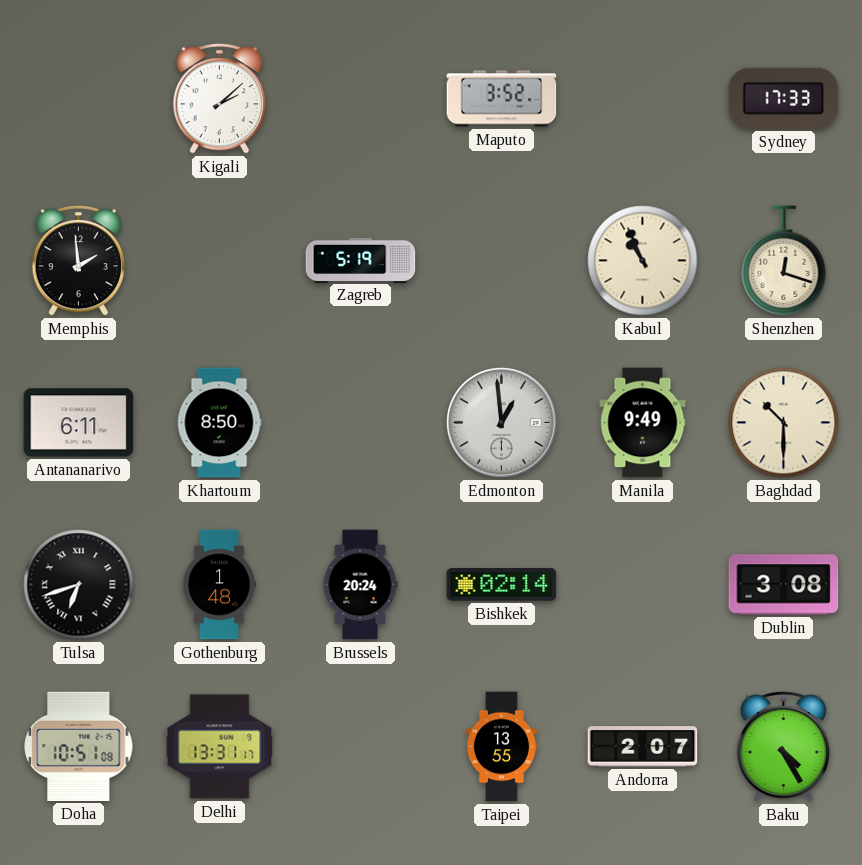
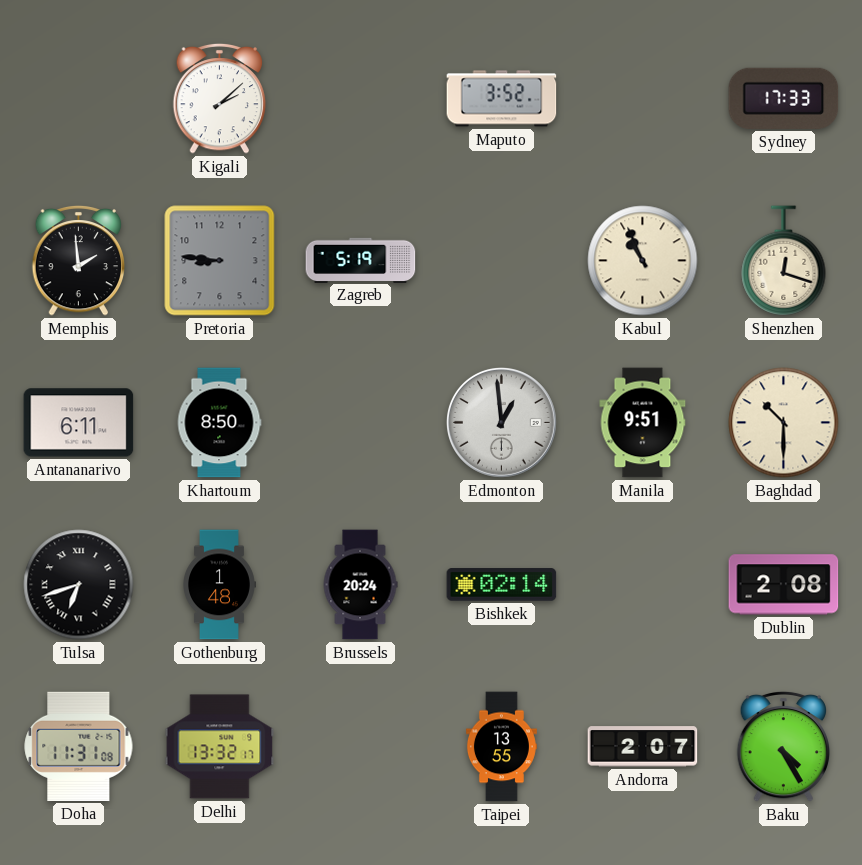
Pretoria: none -> 8:46 (220, 261)
Manila: 9:49 -> 9:51 (643, 423)
Dublin: 3:08 -> 2:08 (784, 585)
Doha: 10:51 -> 11:31 (79, 746)
Delhi: 13:31 -> 13:32 (220, 747)
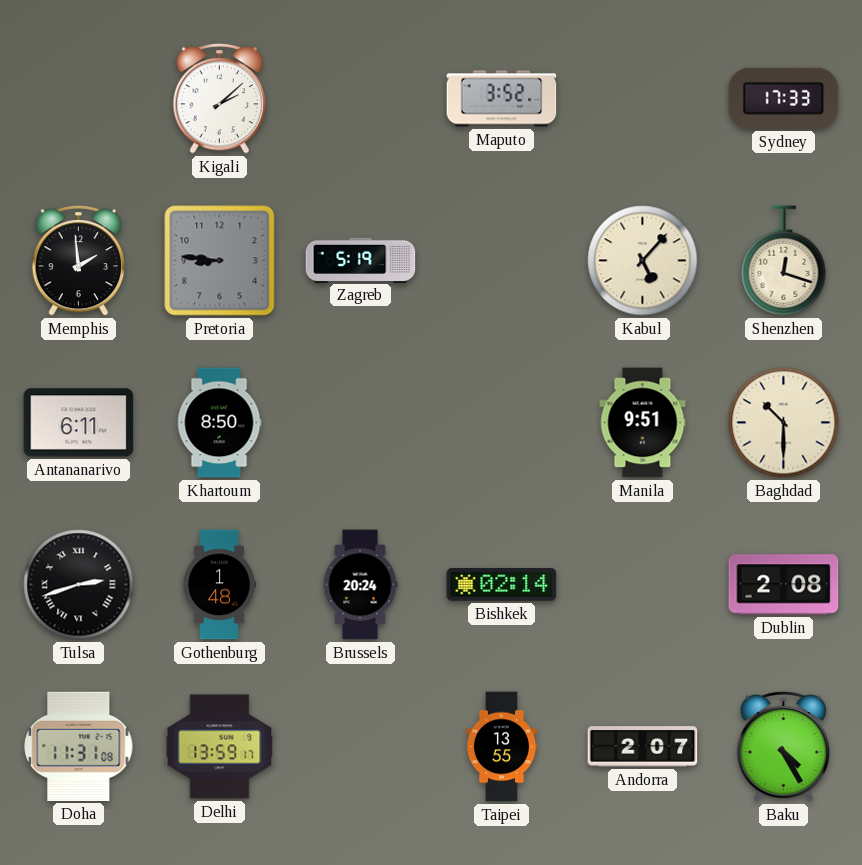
Kabul: 10:56 -> 5:07 (643, 261)
Edmonton: 12:59 -> none (502, 423)
Tulsa: 6:42 -> 2:42 (79, 585)
Delhi: 13:32 -> 13:59 (220, 747)
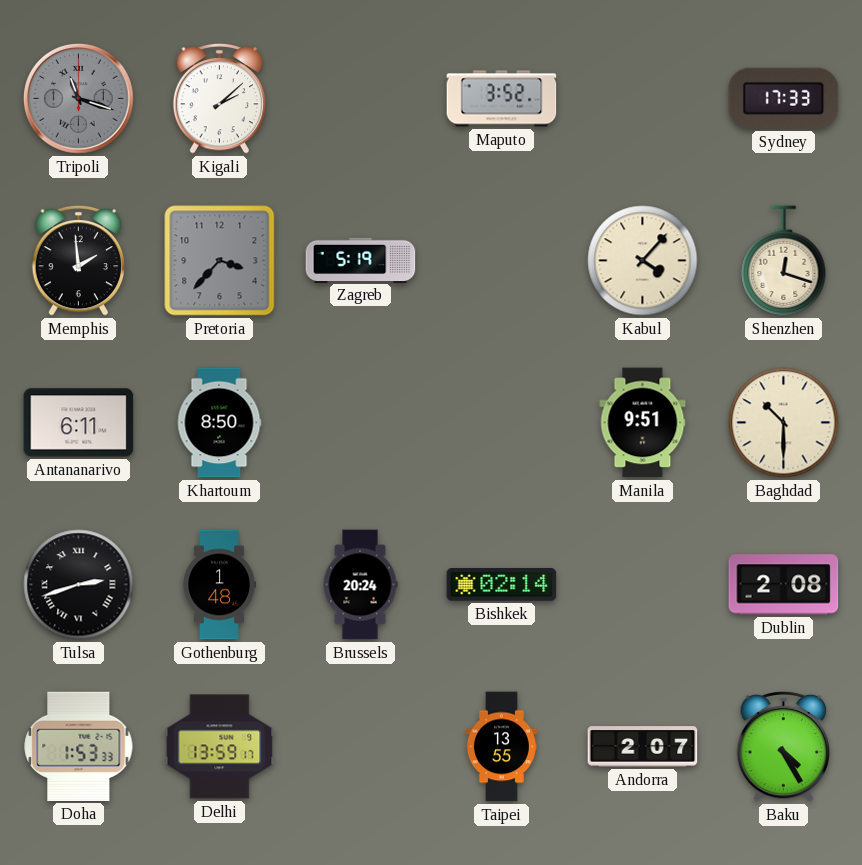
Tripoli: none -> 11:18 (79, 99)
Pretoria: 8:46 -> 3:37 (220, 261)
Kabul: 5:07 -> 4:07 (643, 261)
Doha: 11:31 -> 1:53 (79, 746)
